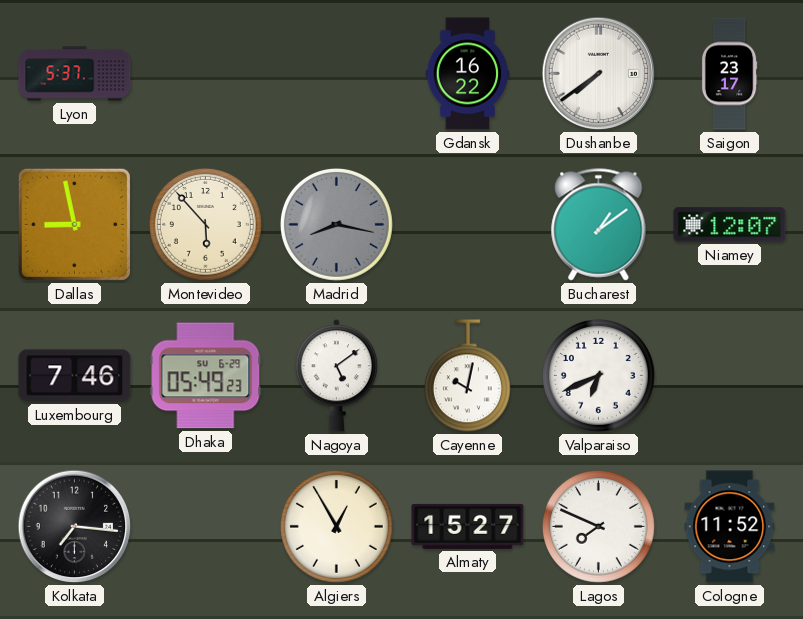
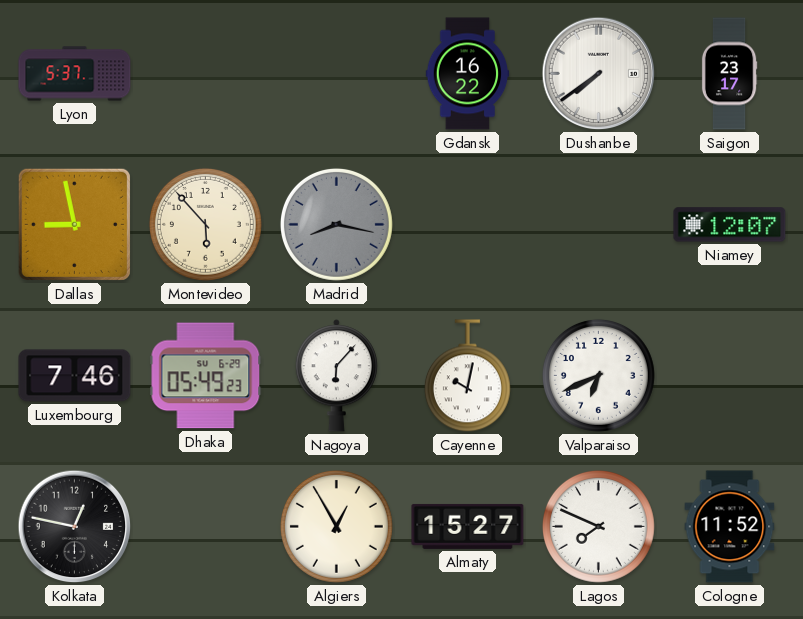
Bucharest: 1:09 -> none (599, 225)
Nagoya: 5:09 -> 6:07 (336, 376)
Kolkata: 7:16 -> 12:47 (75, 527)
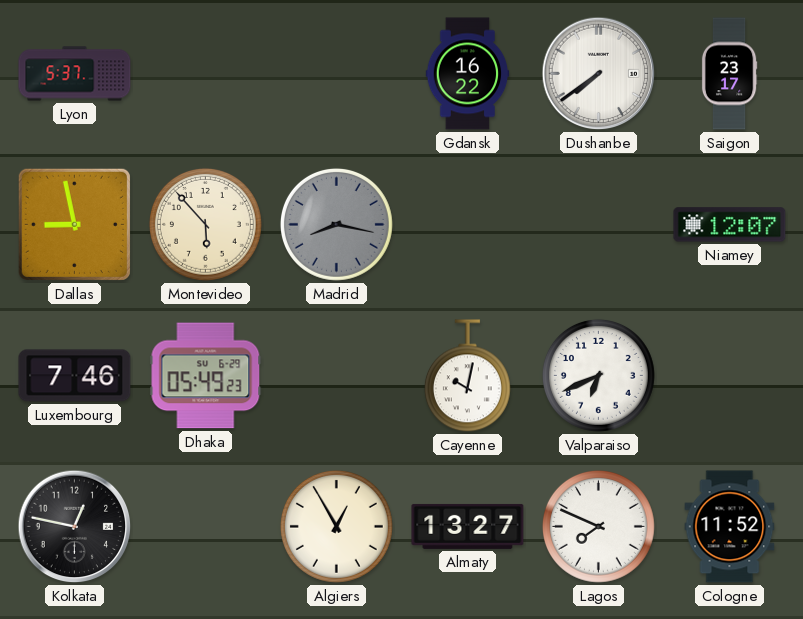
Nagoya: 6:07 -> none (336, 376)
Almaty: 15:27 -> 13:27 (468, 526)
